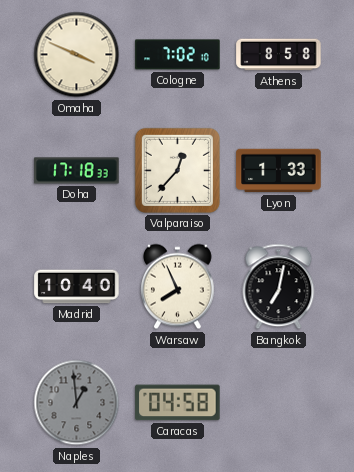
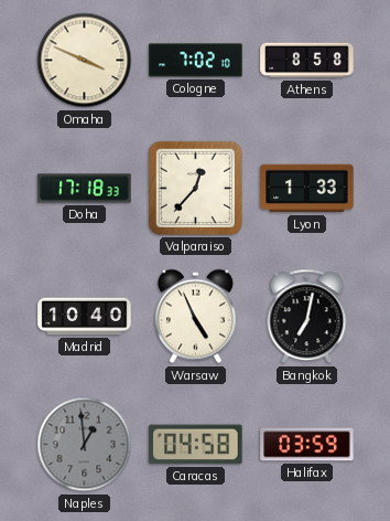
Warsaw: 7:56 -> 4:56 (195, 317)
Halifax: none -> 03:59 (307, 445)
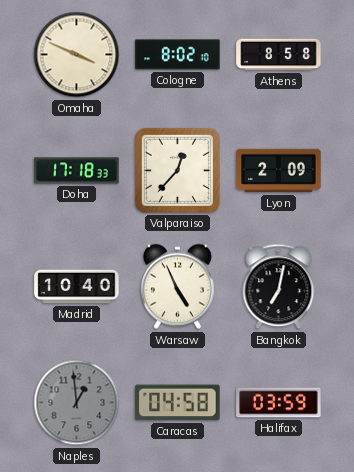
Cologne: 7:02 -> 8:02 (178, 55)
Lyon: 1:33 -> 2:09 (279, 171)
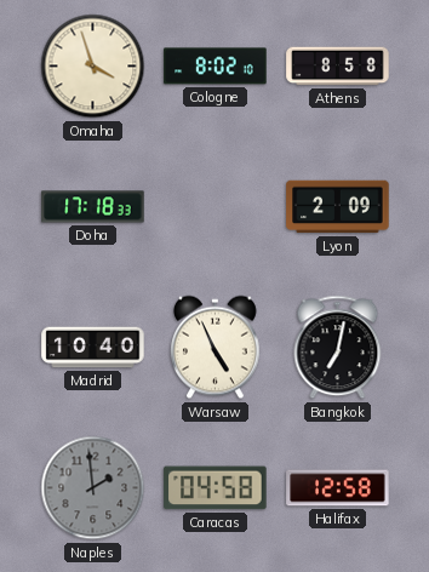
Omaha: 3:49 -> 3:57 (93, 67)
Valparaiso: 12:37 -> none (177, 170)
Naples: 12:59 -> 1:59 (93, 488)
Halifax: 03:59 -> 12:58 (338, 488)
